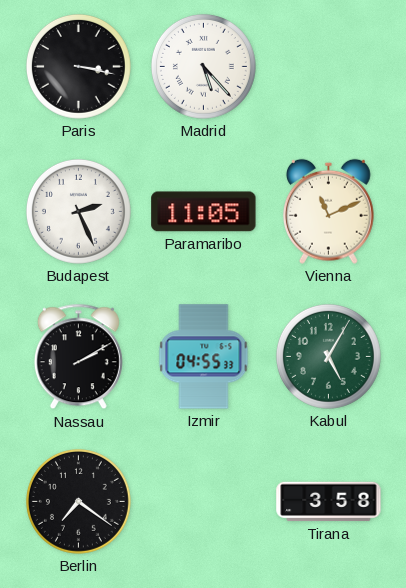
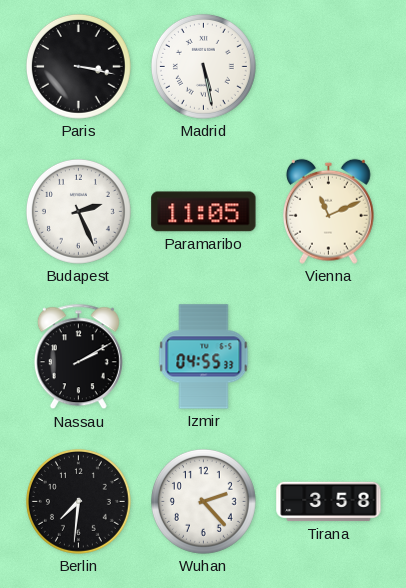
Madrid: 5:23 -> 5:28 (203, 66)
Kabul: 5:05 -> none (328, 356)
Berlin: 7:21 -> 7:31 (78, 501)
Wuhan: none -> 2:23 (203, 501)
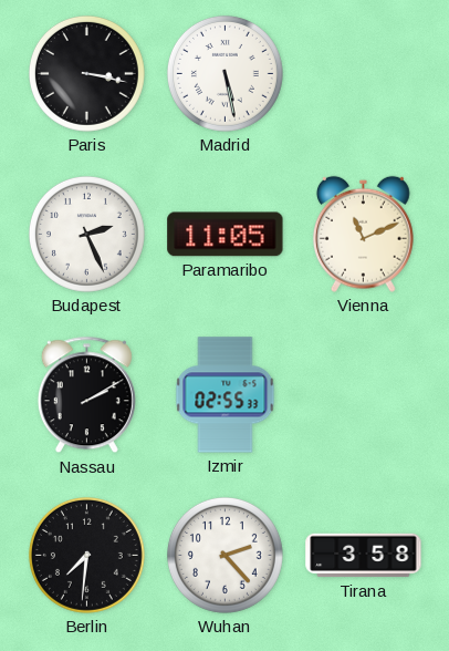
Izmir: 04:55 -> 02:55 (226, 395)
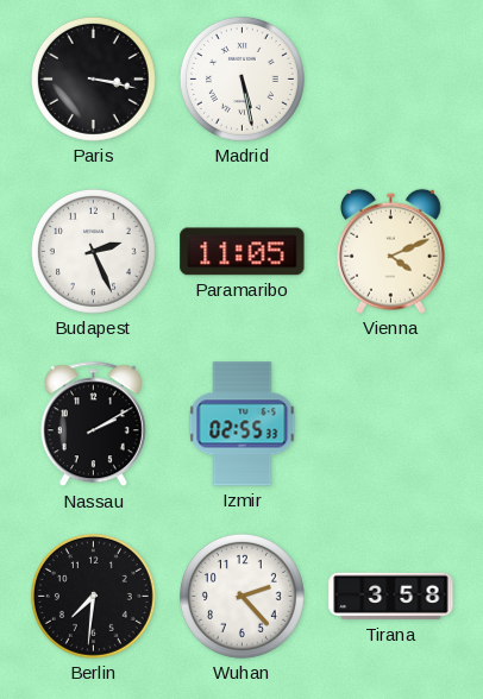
Vienna: 11:11 -> 4:11 (391, 251)
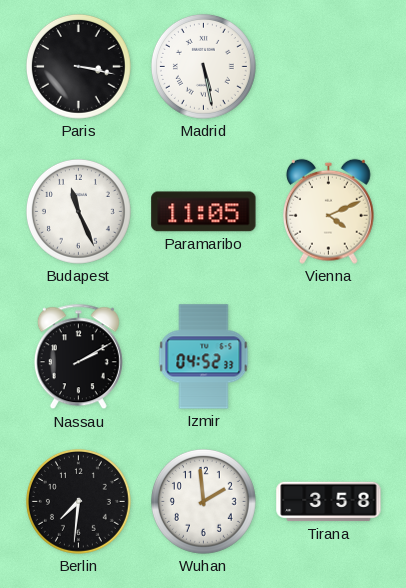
Budapest: 2:26 -> 11:26 (78, 211)
Izmir: 02:55 -> 04:52 (204, 357)
Wuhan: 2:23 -> 1:59 (203, 501)
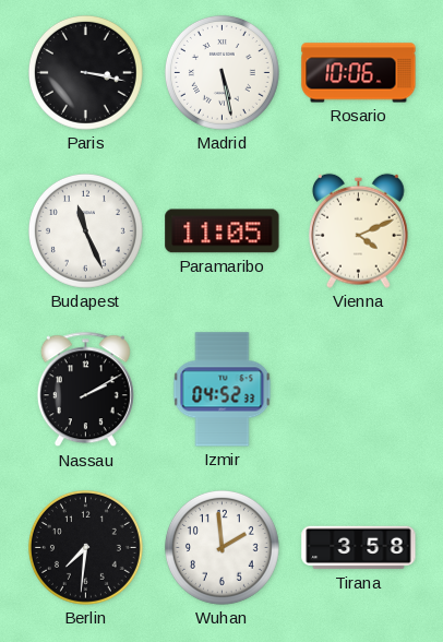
Rosario: none -> 10:06 (359, 73)
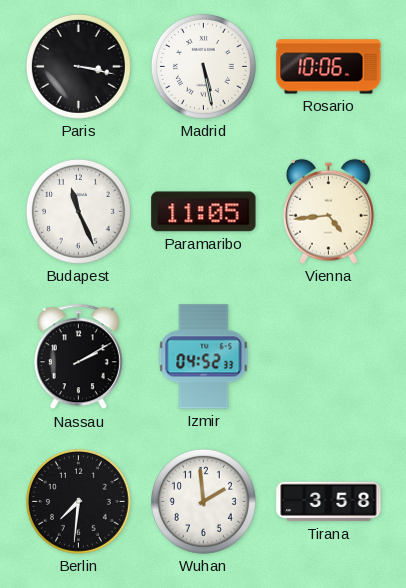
Vienna: 4:11 -> 4:44 (329, 211)
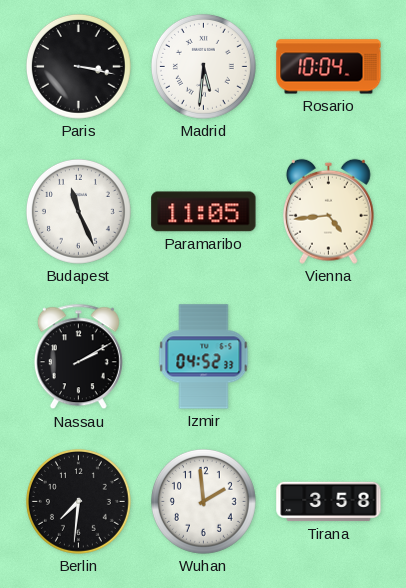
Madrid: 5:28 -> 5:31 (203, 66)
Rosario: 10:06 -> 10:04 (329, 67)
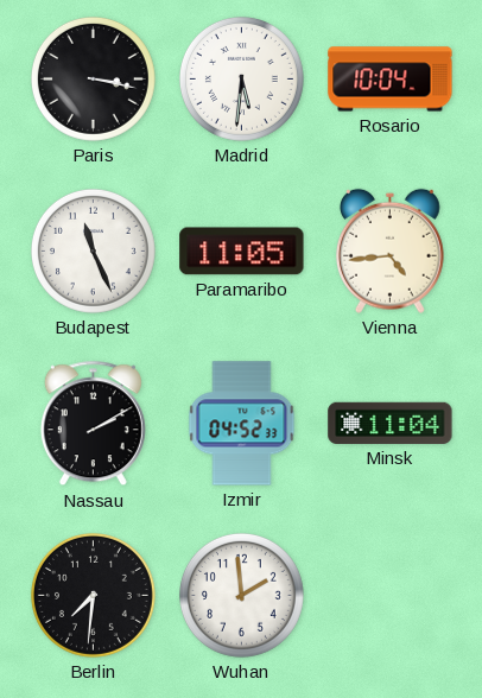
Minsk: none -> 11:04 (391, 423)
Tirana: 3:58 -> none (329, 502)
